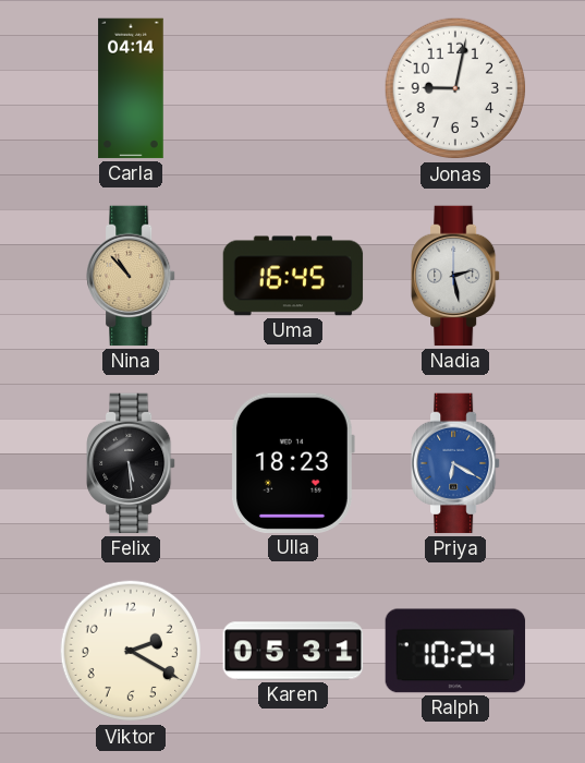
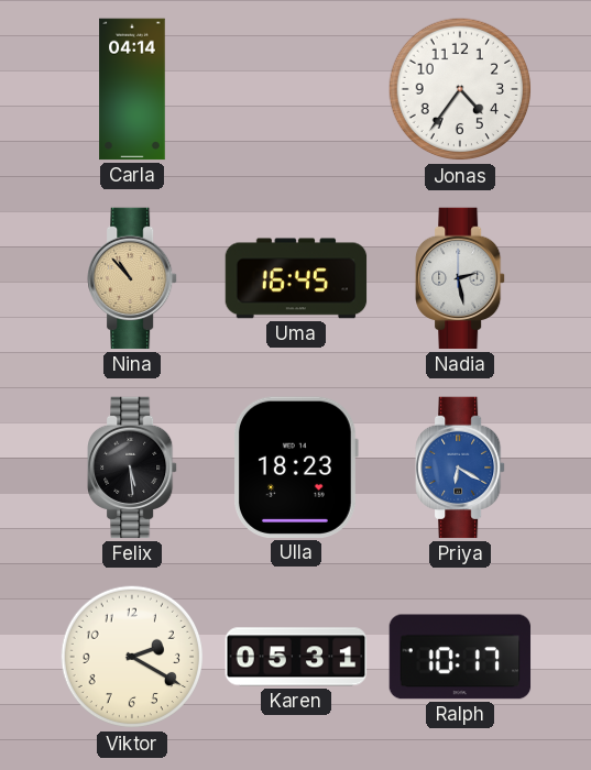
Jonas: 9:02 -> 4:36 (460, 89)
Ralph: 10:24 -> 10:17 (460, 657)
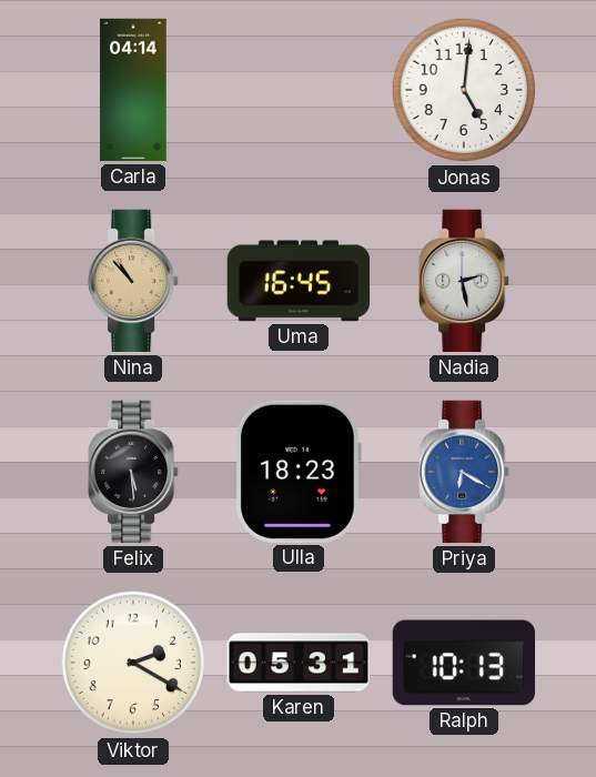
Jonas: 4:36 -> 5:01 (464, 90)
Ralph: 10:17 -> 10:13 (464, 663)
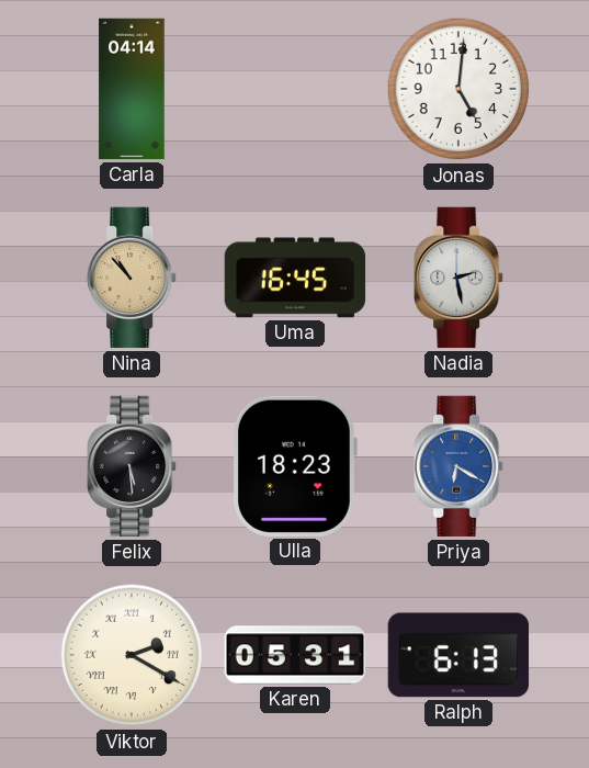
Viktor numerals: Arabic -> Roman (132, 655)
Ralph: 10:13 -> 6:13 (458, 655)
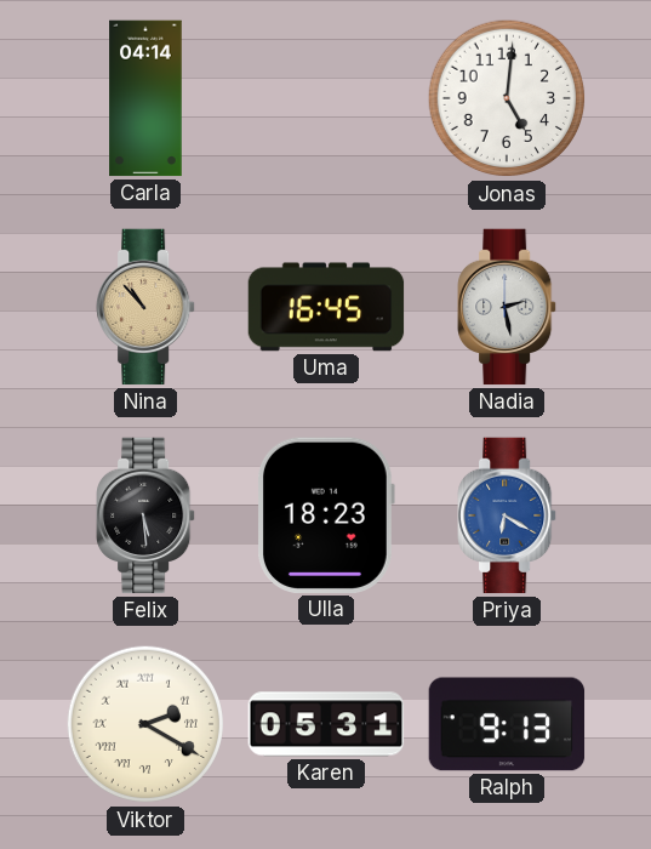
Ralph: 6:13 -> 9:13 (507, 724)
